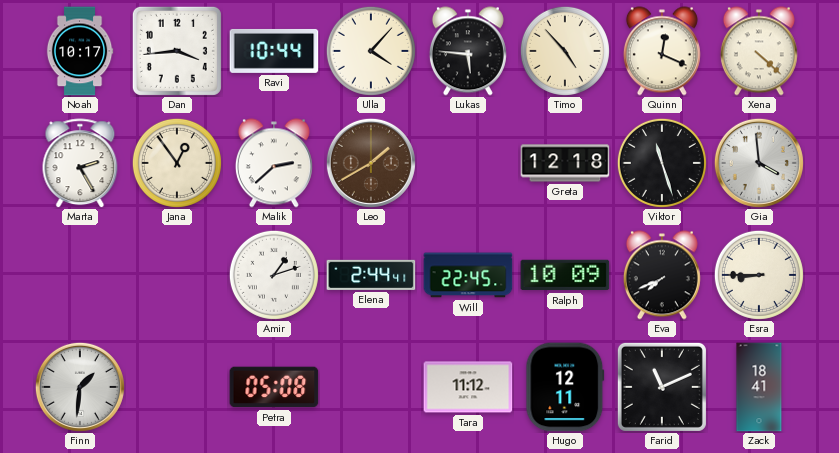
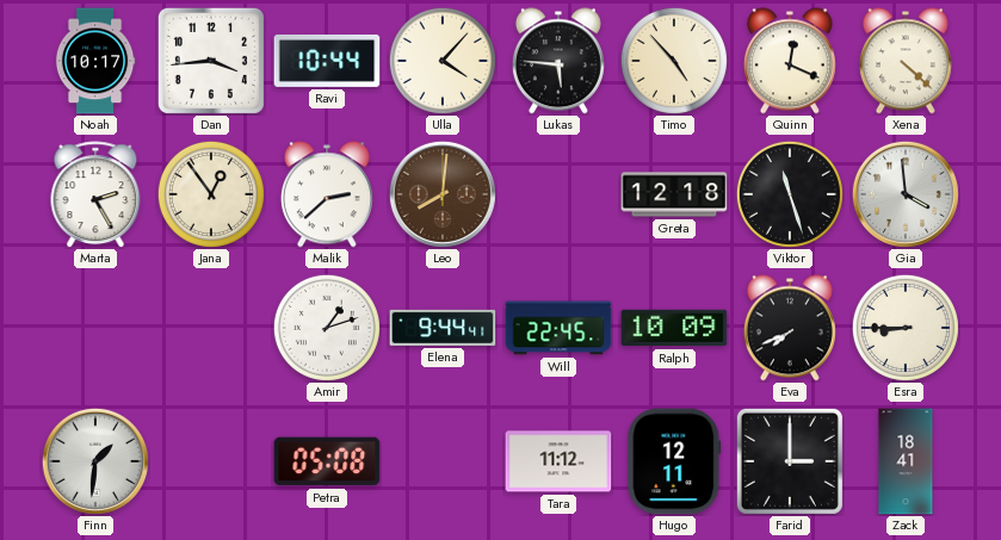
Leo: 1:40 -> 8:01 (443, 194)
Elena: 2:44 -> 9:44 (443, 328)
Farid: 11:11 -> 3:00 (790, 461)
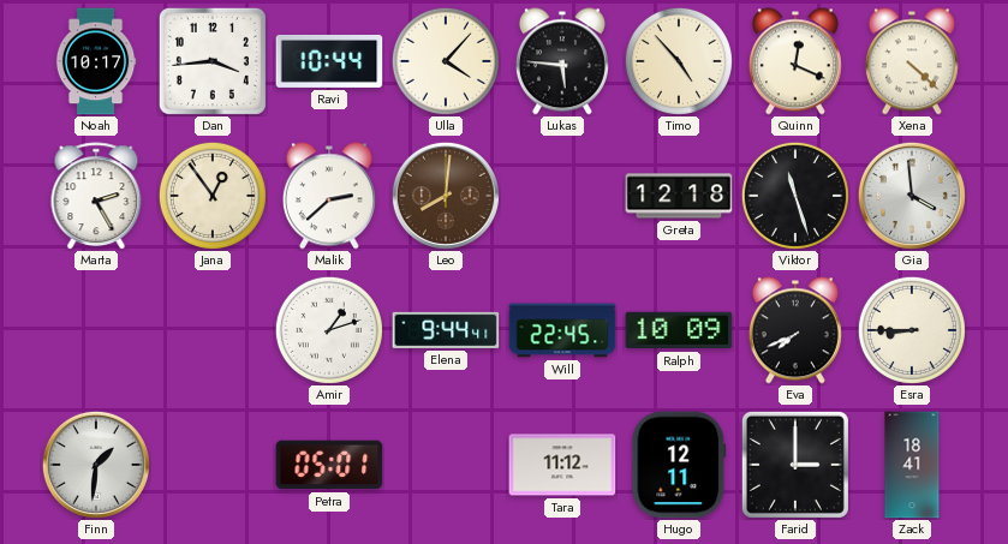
Petra: 05:08 -> 05:01 (329, 465)
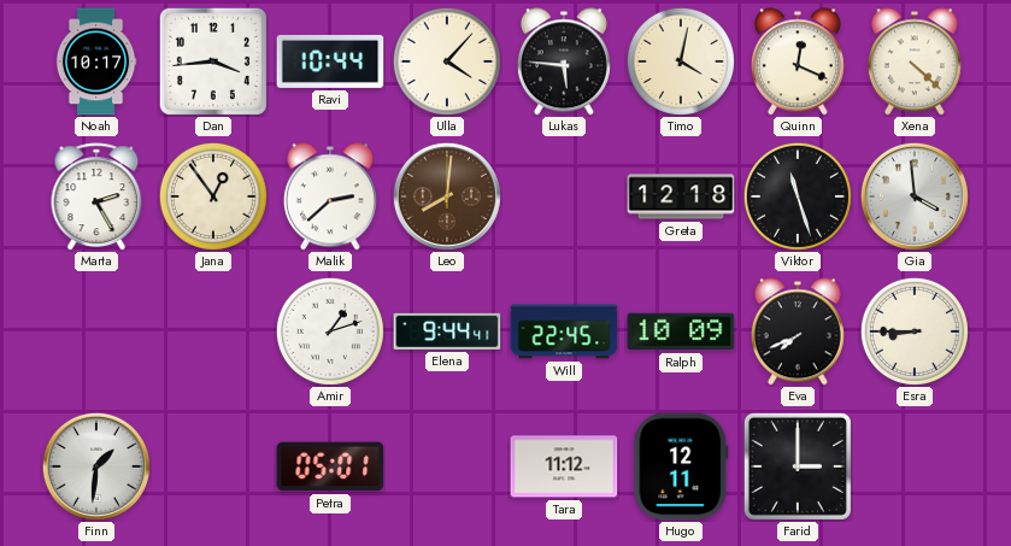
Timo: 4:53 -> 4:02 (681, 61)
Zack: 18:41 -> none (912, 465)
